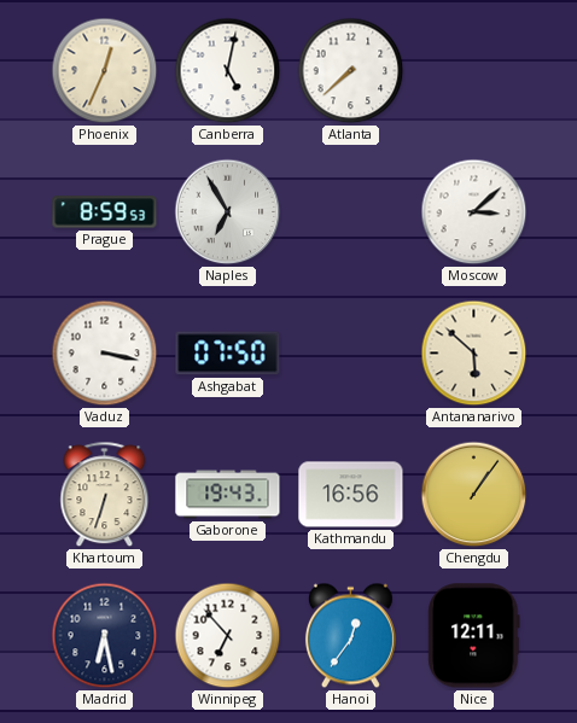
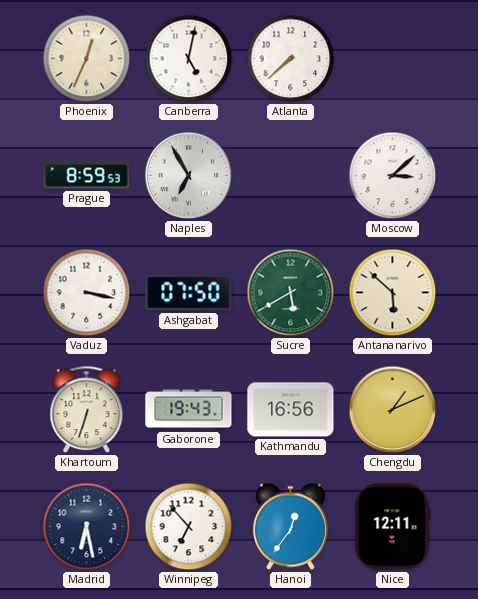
Sucre: none -> 5:40 (291, 293)
Chengdu: 1:06 -> 1:11 (393, 410)
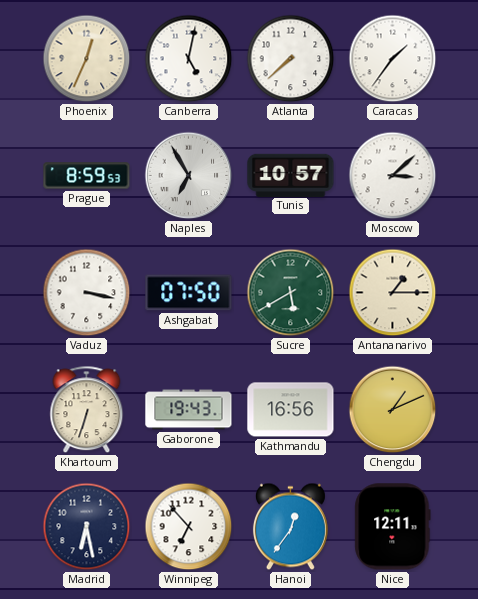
Caracas: none -> 1:36 (393, 59)
Tunis: none -> 10:57 (291, 175)
Antananarivo: 5:52 -> 1:15 (393, 293)
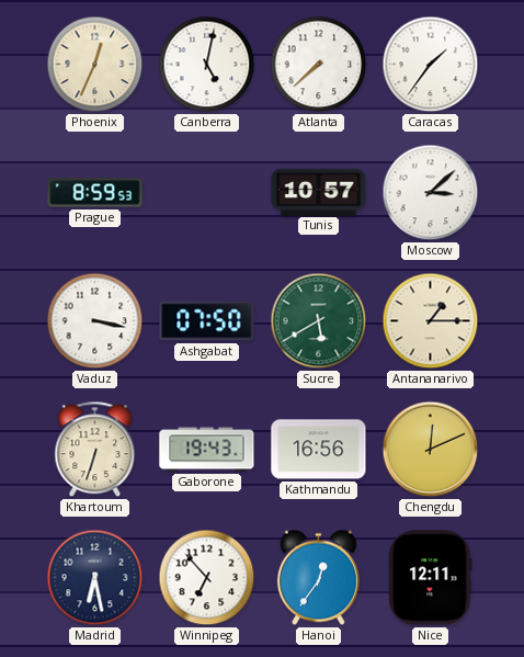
Naples: 6:55 -> none (189, 176)
Chengdu: 1:11 -> 12:11 (431, 450)
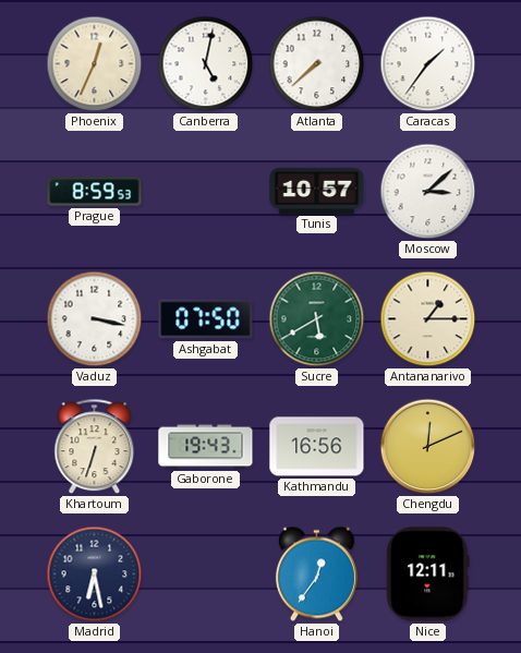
Winnipeg: 6:53 -> none (207, 578)
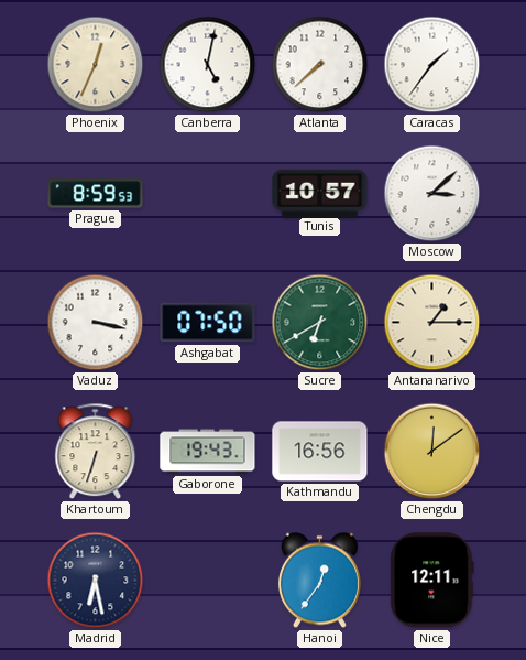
Sucre: 5:40 -> 6:40 (320, 323)
Chengdu: 12:11 -> 12:09 (432, 452)
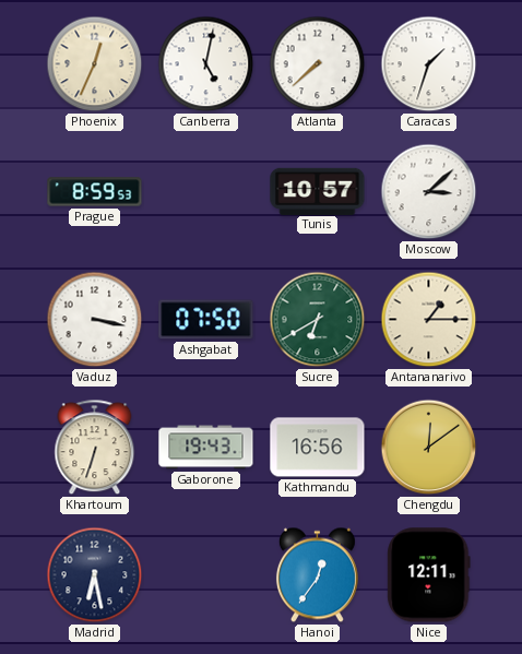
Caracas: 1:36 -> 1:33 (429, 64)
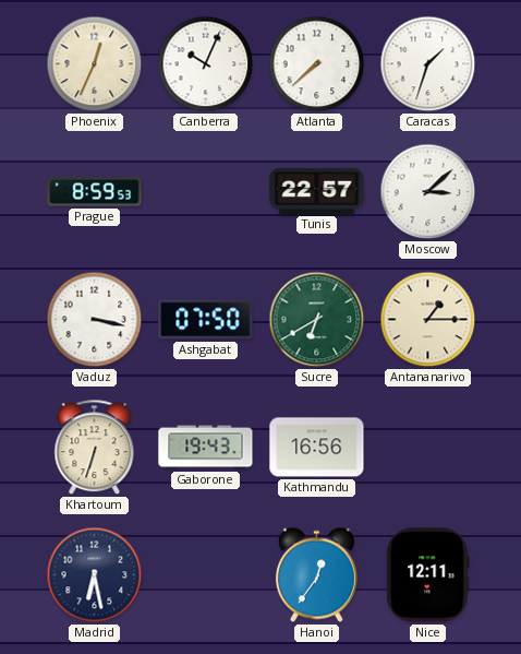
Canberra: 5:02 -> 10:04 (206, 64)
Tunis: 10:57 -> 22:57 (317, 191)
Chengdu: 12:09 -> none (429, 448)
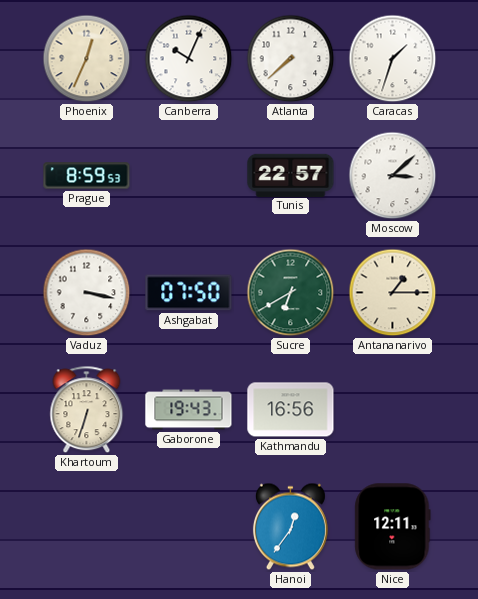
Madrid: 6:28 -> none (95, 575)
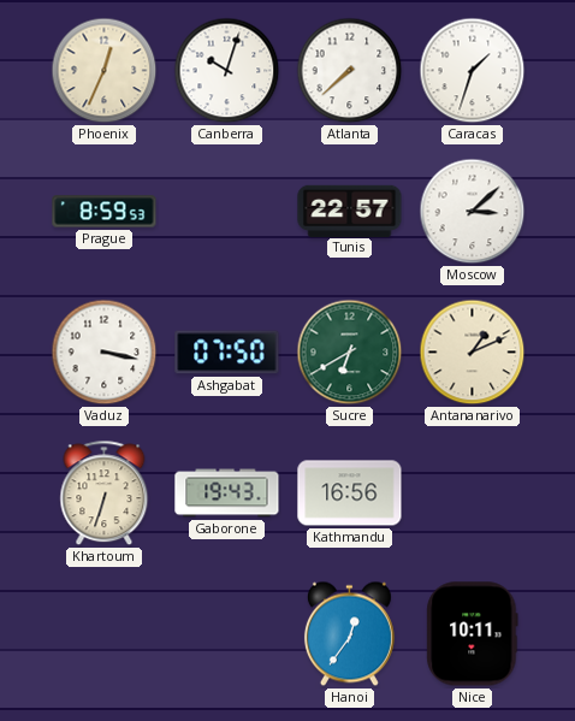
Canberra: 10:04 -> 10:03 (227, 71)
Antananarivo: 1:15 -> 1:11 (473, 353)
Nice: 12:11 -> 10:11 (473, 634)
